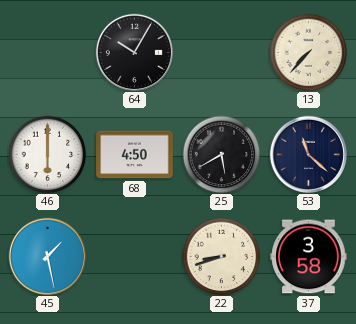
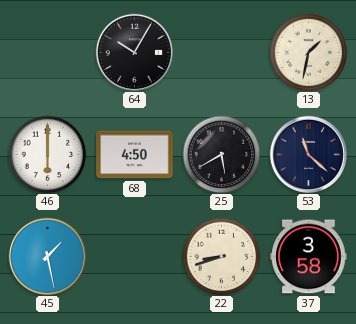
13: 7:37 -> 1:32 (308, 52)
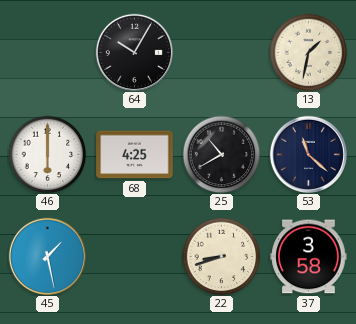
68: 4:50 -> 4:25 (135, 155)
25: 5:40 -> 10:40 (221, 154)
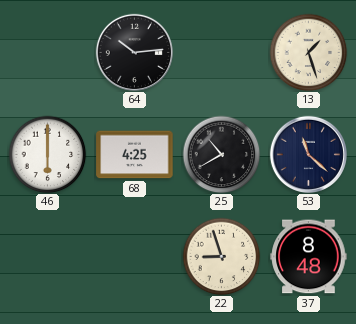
64: 10:05 -> 10:14 (134, 52)
13: 1:32 -> 1:27 (308, 52)
45: 1:28 -> none (47, 256)
22: 8:42 -> 8:57 (221, 256)
37: 3:58 -> 8:48 (309, 257)
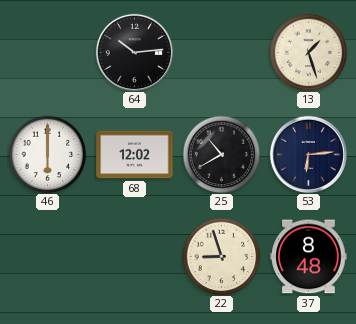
68: 4:25 -> 12:02 (135, 155)
53: 11:22 -> 6:14 (308, 154)
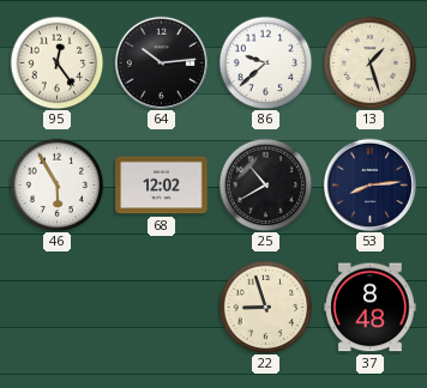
95: none -> 12:24 (56, 62)
86: none -> 9:38 (265, 62)
46: 6:00 -> 5:55 (56, 184)
53: 6:14 -> 8:14 (369, 184)
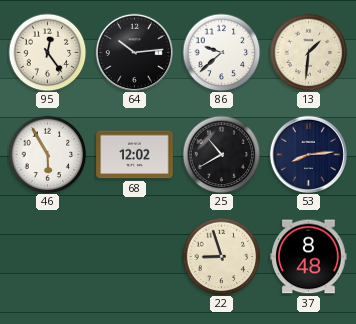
13: 1:27 -> 1:31 (308, 52)
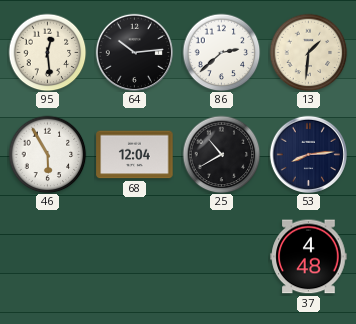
95: 12:24 -> 12:29 (47, 52)
86: 9:38 -> 2:38 (221, 52)
68: 12:02 -> 12:04 (135, 155)
22: 8:57 -> none (221, 256)
37: 8:48 -> 4:48 (309, 257)
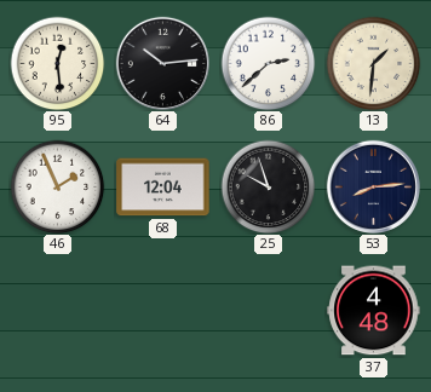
46: 5:55 -> 1:56 (57, 186)
25: 10:40 -> 9:57 (268, 186)
